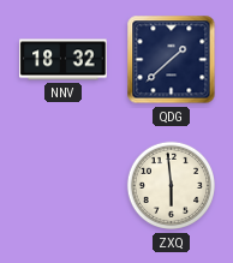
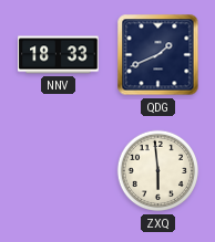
NNV: 18:32 -> 18:33 (59, 55)
QDG: 1:38 -> 1:41 (158, 55)
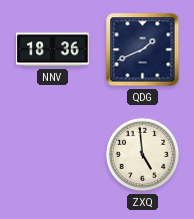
NNV: 18:33 -> 18:36 (53, 50)
ZXQ: 5:59 -> 4:59 (143, 155)
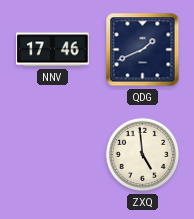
NNV: 18:36 -> 17:46 (53, 50)
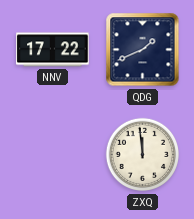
NNV: 17:46 -> 17:22 (53, 50)
ZXQ: 4:59 -> 11:59 (143, 155)
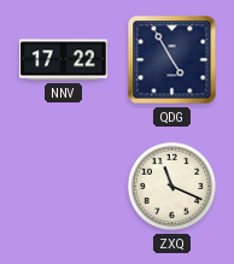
QDG: 1:41 -> 4:55 (172, 60)
ZXQ: 11:59 -> 11:19 (172, 187)
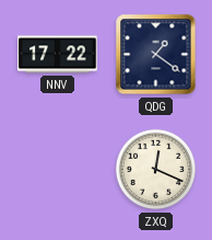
QDG: 4:55 -> 1:21 (156, 55)
ZXQ: 11:19 -> 12:19 (156, 170)
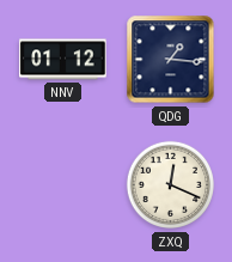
NNV: 17:22 -> 01:12 (63, 60)
QDG: 1:21 -> 1:16 (171, 60)
